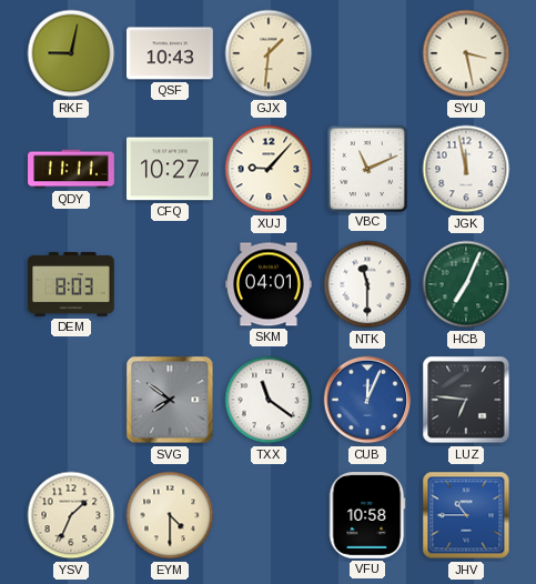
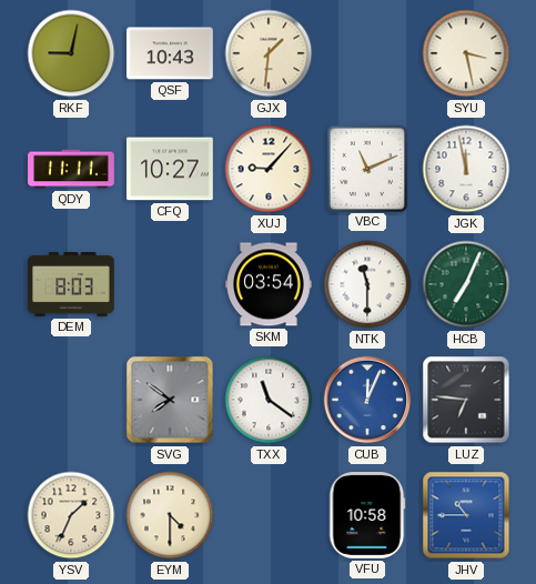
SKM: 04:01 -> 03:54 (270, 284)
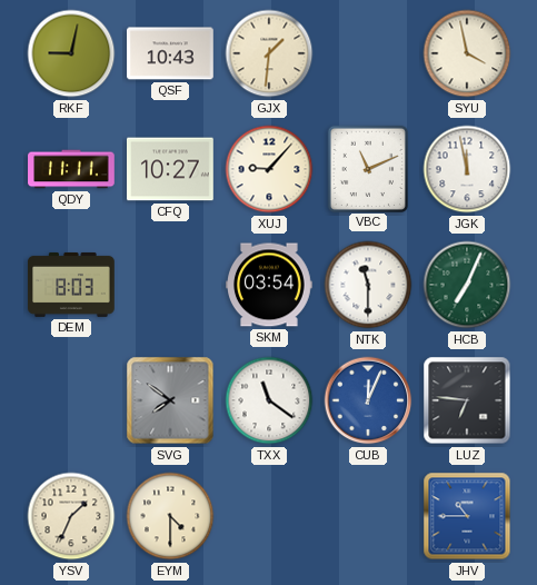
SYU: 3:28 -> 3:58 (467, 53)
VFU: 10:58 -> none (367, 516)
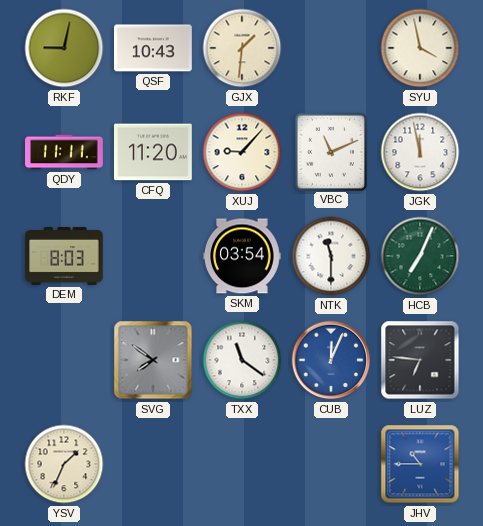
CFQ: 10:27 -> 11:20 (154, 152)
EYM: 4:30 -> none (170, 516)
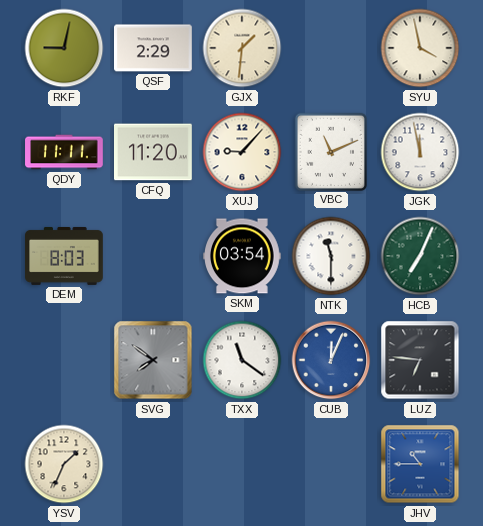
QSF: 10:43 -> 2:29 (154, 48)
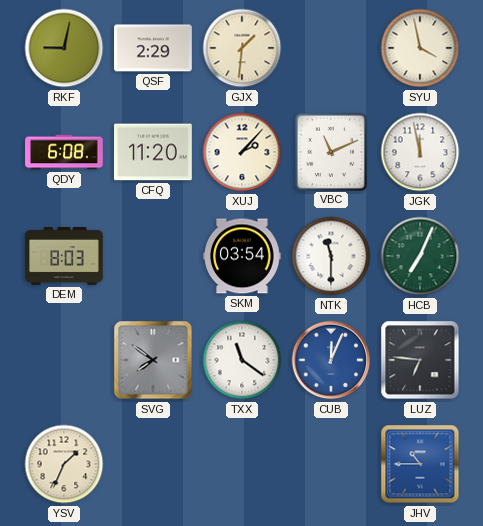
QDY: 11:11 -> 6:08 (64, 152)
XUJ: 9:07 -> 2:07 (242, 152)
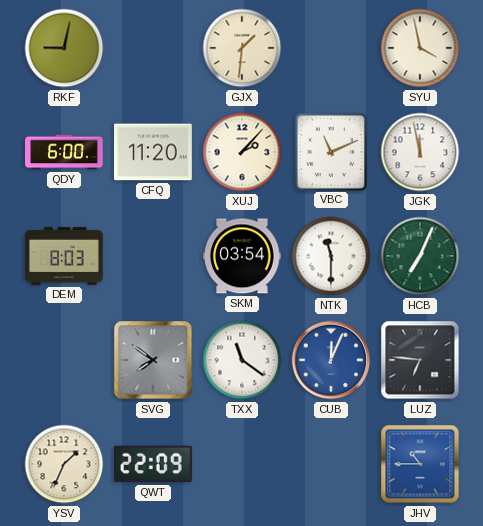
QSF: 2:29 -> none (154, 48)
QDY: 6:08 -> 6:00 (64, 152)
QWT: none -> 22:09 (153, 464)
